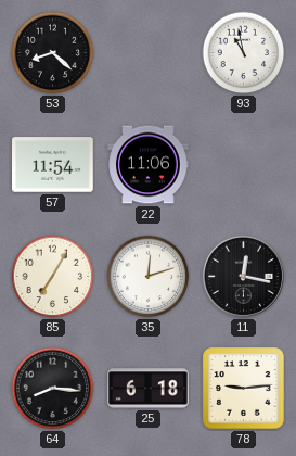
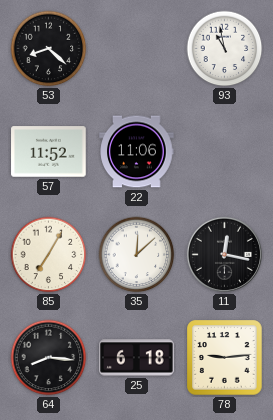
57: 11:54 -> 11:52 (49, 152)
35: 12:12 -> 12:08 (137, 255)
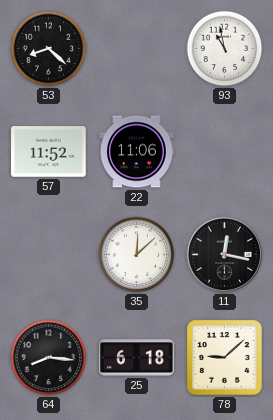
85: 7:05 -> none (49, 255)
78: 9:14 -> 9:08 (225, 358)
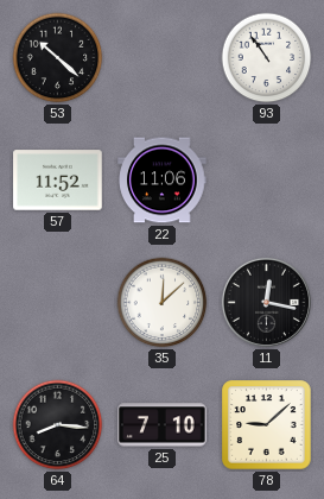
53: 8:22 -> 10:22 (58, 58)
93: 10:58 -> 10:54 (267, 58)
25: 6:18 -> 7:10 (163, 425)
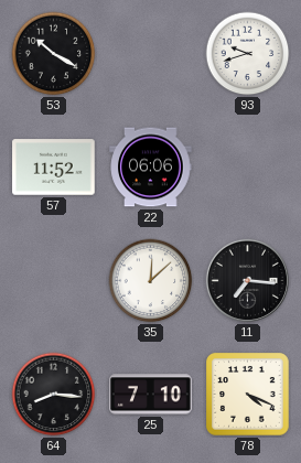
53: 10:22 -> 10:20 (54, 54)
93: 10:54 -> 9:42 (248, 54)
22: 11:06 -> 06:06 (151, 168)
11: 12:17 -> 7:16 (247, 280)
78: 9:08 -> 4:19 (248, 395)
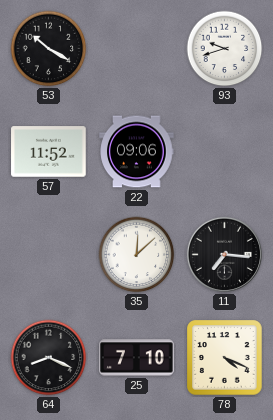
22: 06:06 -> 09:06 (137, 152)
64: 8:16 -> 8:19 (49, 358)
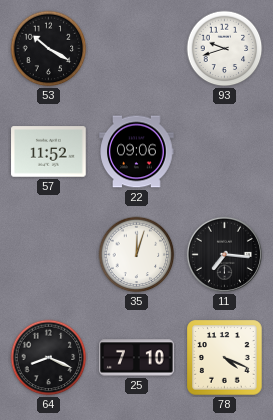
35: 12:08 -> 12:03 (137, 255)
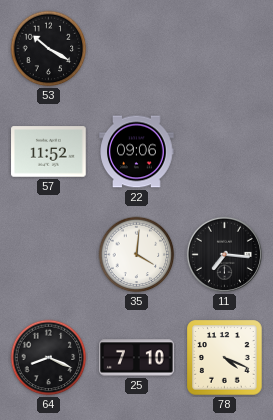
93: 9:42 -> none (225, 49)
35: 12:03 -> 4:01 (137, 255)
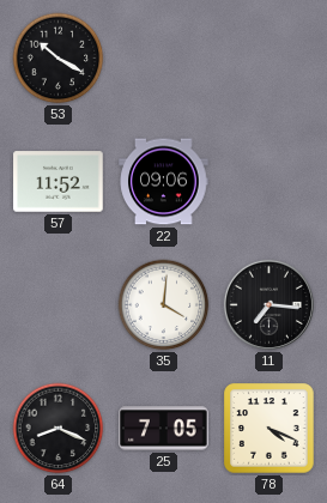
25: 7:10 -> 7:05 (164, 429)
